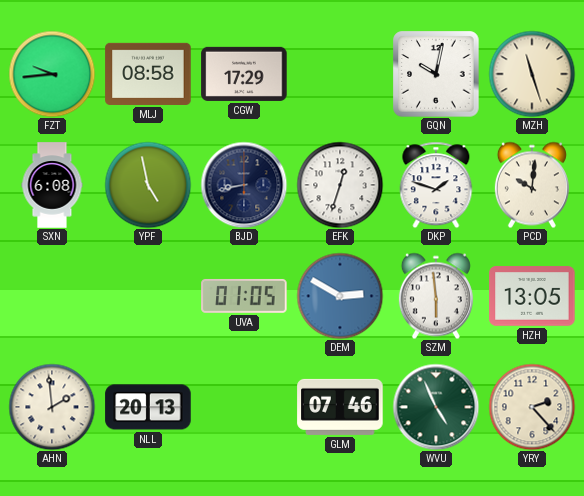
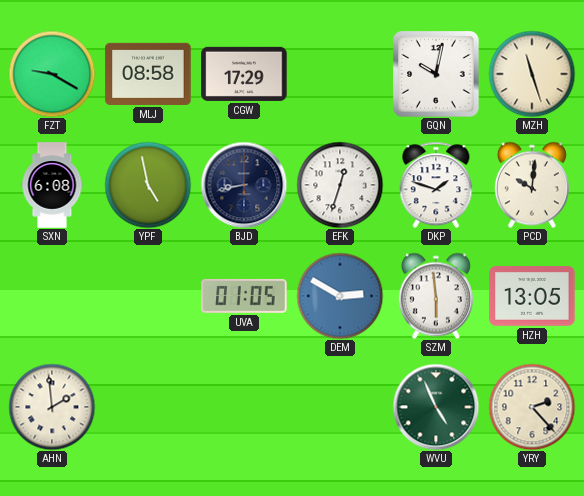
FZT: 9:44 -> 9:20 (52, 74)
NLL: 20:13 -> none (148, 407)
GLM: 07:46 -> none (340, 407)
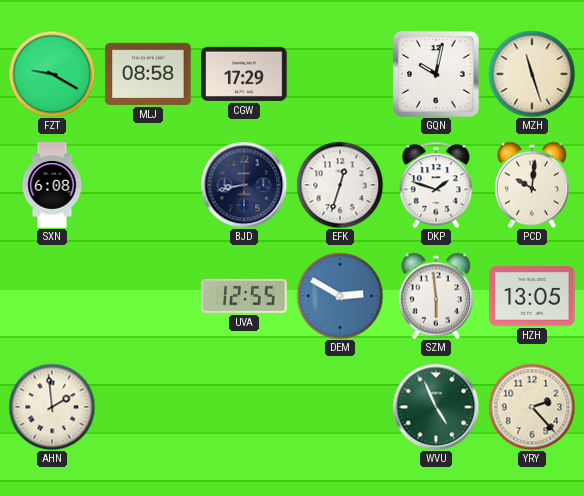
YPF: 4:58 -> none (148, 185)
UVA: 01:05 -> 12:55 (244, 296)
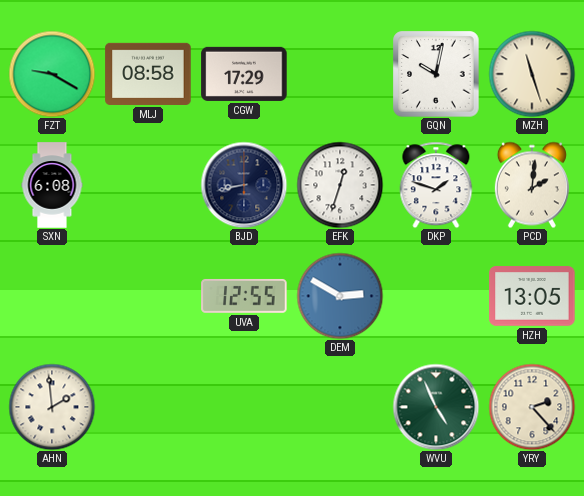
PCD: 10:01 -> 2:01 (532, 185)
SZM: 5:59 -> none (436, 296)
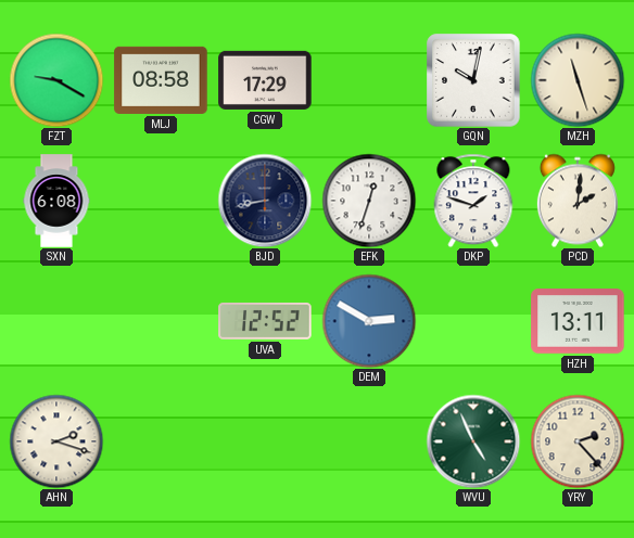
UVA: 12:55 -> 12:52 (265, 321)
HZH: 13:05 -> 13:11 (578, 321)
AHN: 1:59 -> 2:18 (56, 441)
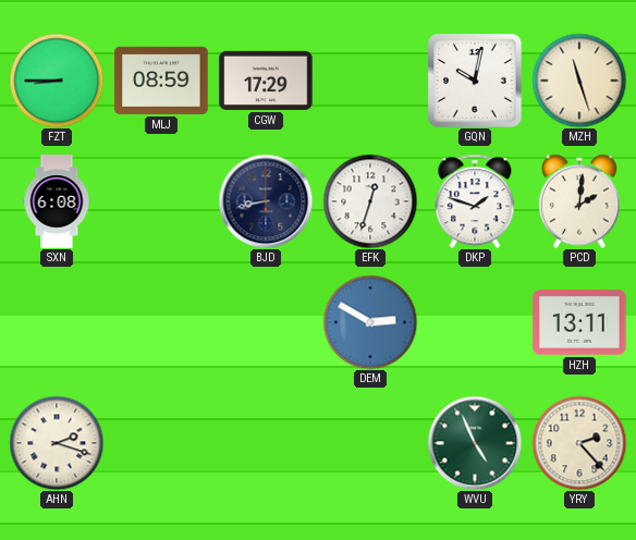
FZT: 9:20 -> 8:45 (57, 81)
MLJ: 08:58 -> 08:59 (161, 81)
UVA: 12:52 -> none (265, 321)
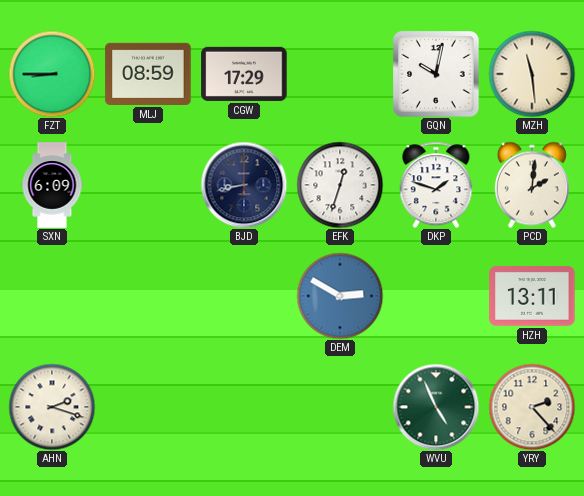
MZH: 11:27 -> 11:29 (532, 74)
SXN: 6:08 -> 6:09 (52, 185)
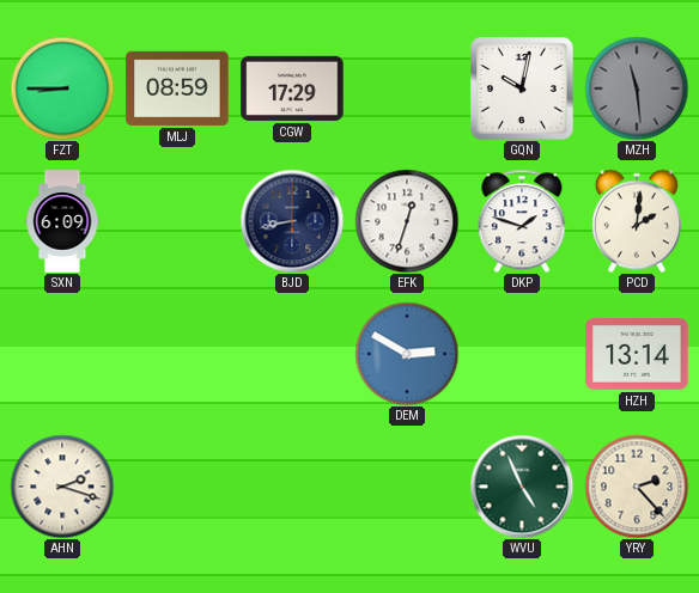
MZH dial: cream -> grey (637, 88)
HZH: 13:11 -> 13:14 (637, 354)
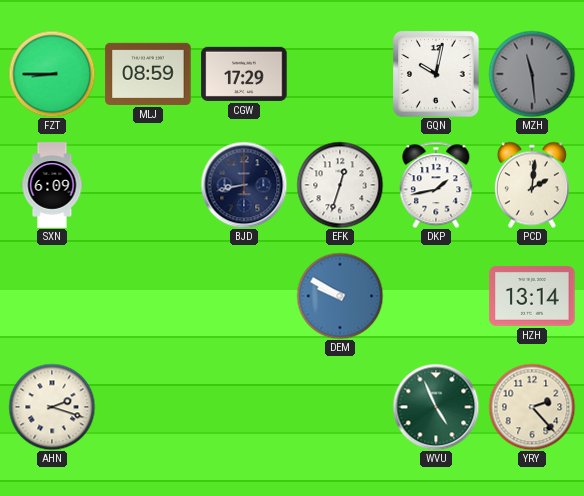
DKP: 1:48 -> 1:43 (436, 185)
DEM: 2:50 -> 9:50 (340, 296)
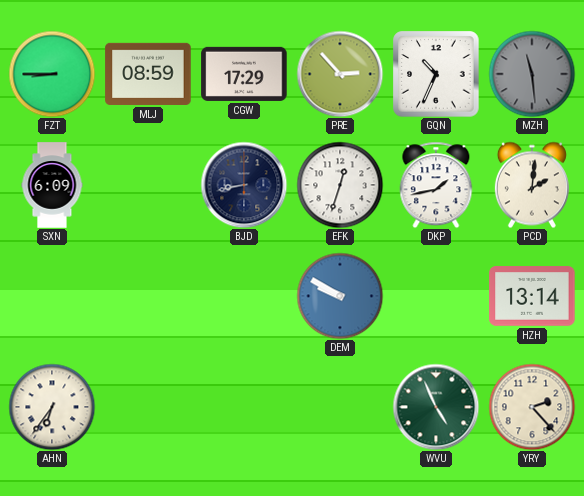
PRE: none -> 2:53 (340, 74)
GQN: 10:02 -> 10:34 (436, 74)
AHN: 2:18 -> 6:36 (52, 407)
